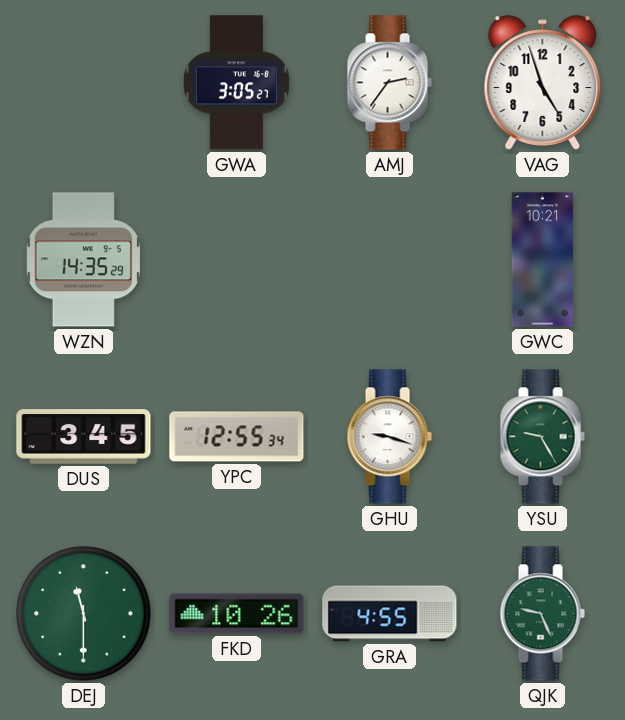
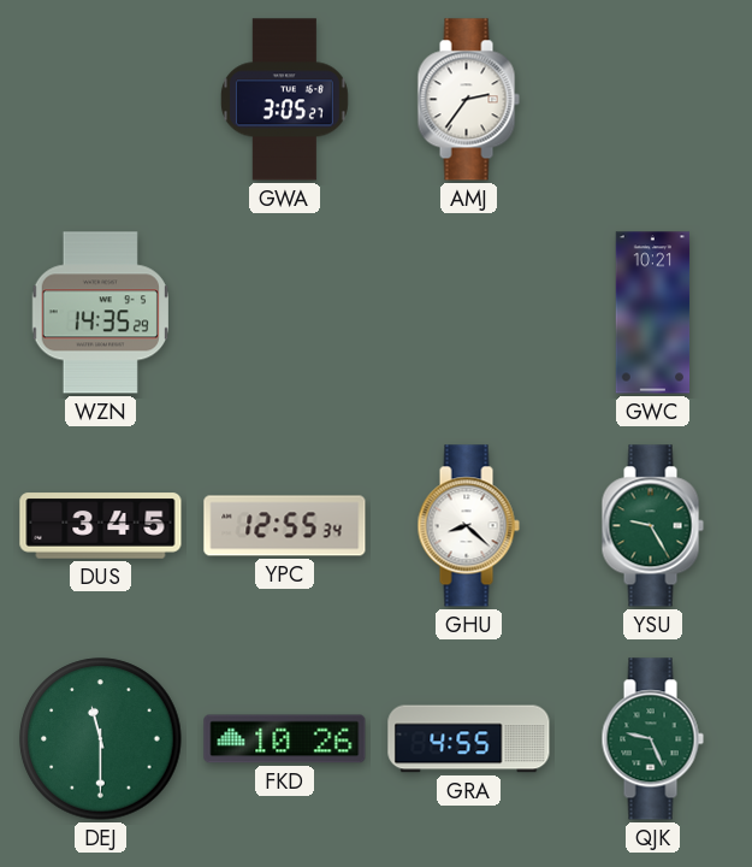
VAG: 4:57 -> none (543, 83)
GHU: 9:18 -> 8:22 (468, 526)
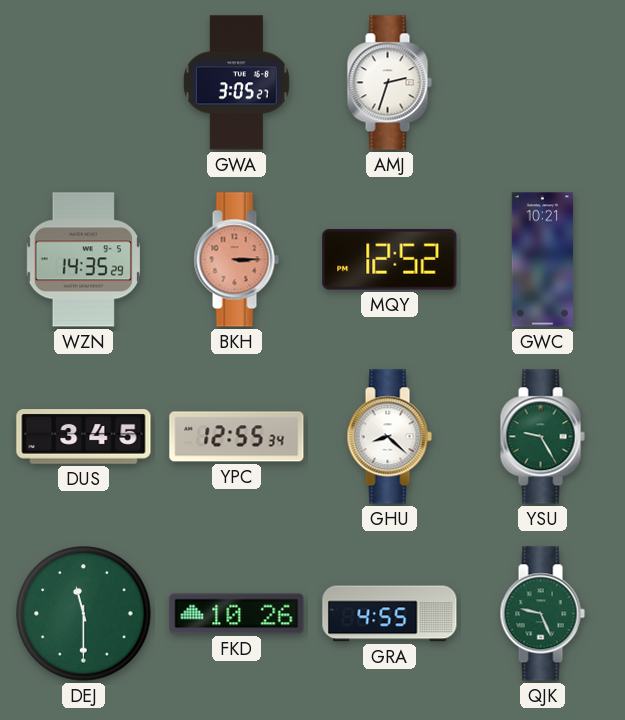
AMJ: 2:36 -> 2:33 (389, 83)
BKH: none -> 3:15 (236, 260)
MQY: none -> 12:52 (390, 260)
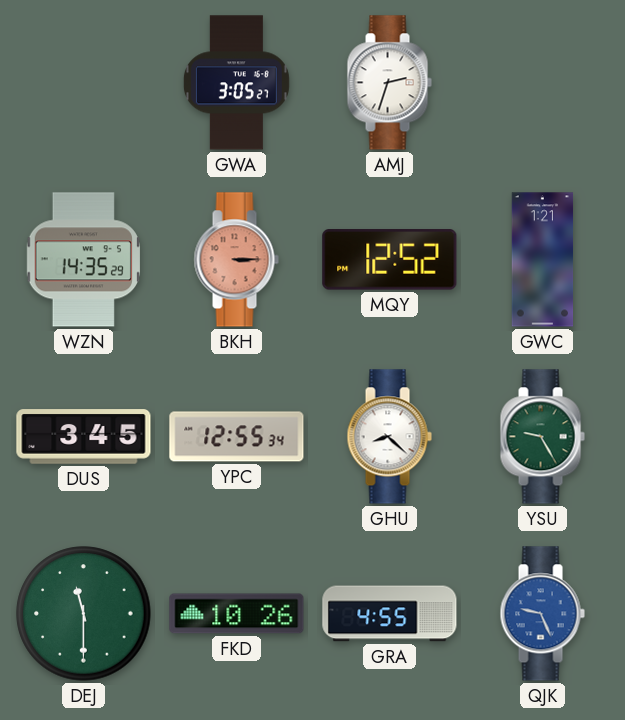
GWC: 10:21 -> 1:21 (543, 260)
QJK dial: green -> blue (542, 614)
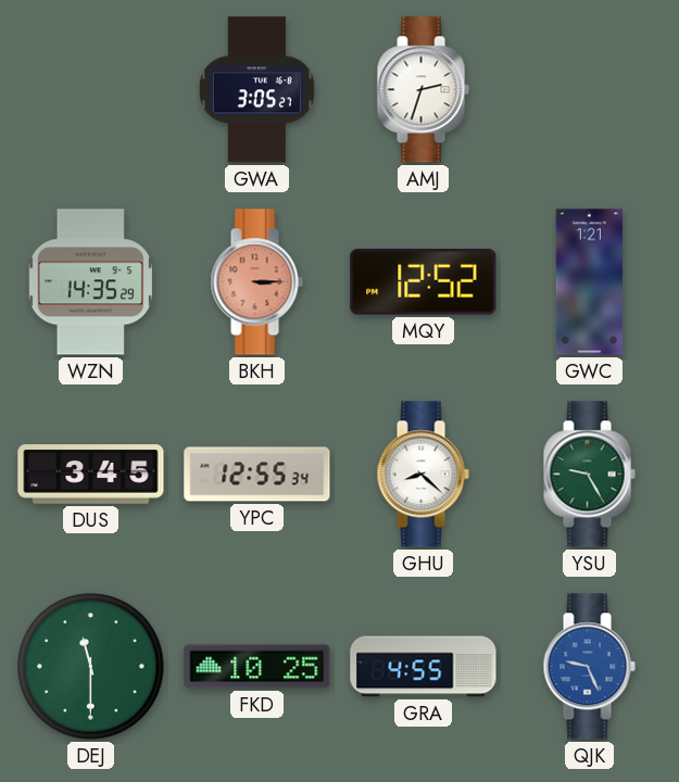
FKD: 10:26 -> 10:25 (257, 667)
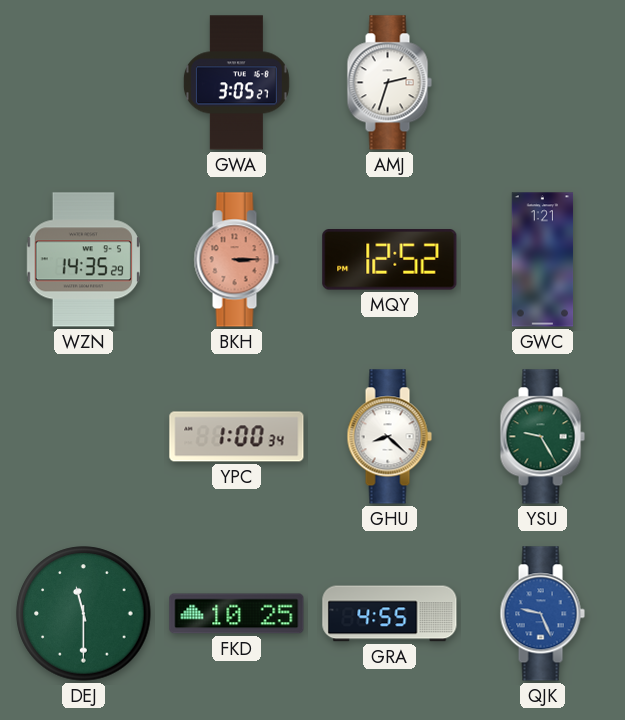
DUS: 3:45 -> none (91, 475)
YPC: 12:55 -> 1:00 (237, 437)
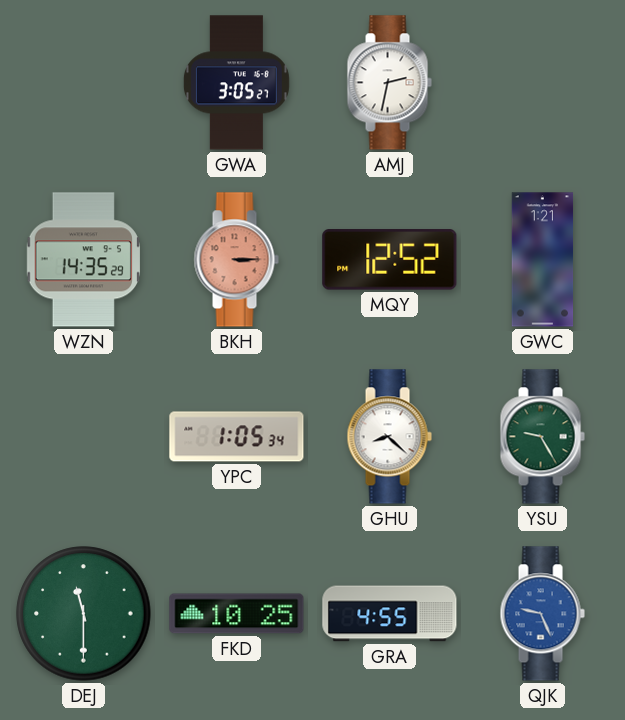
AMJ: 2:33 -> 2:32 (389, 83)
YPC: 1:00 -> 1:05 (237, 437)
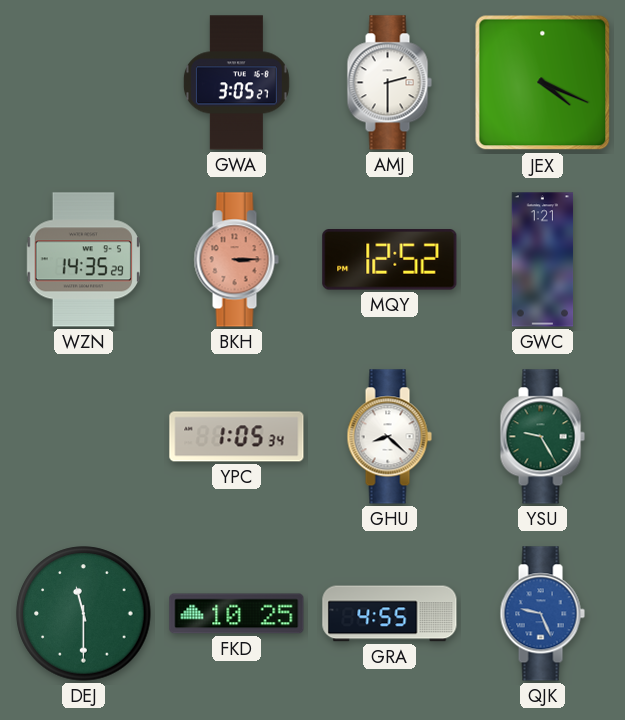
AMJ: 2:32 -> 2:30 (389, 83)
JEX: none -> 4:19 (543, 83)
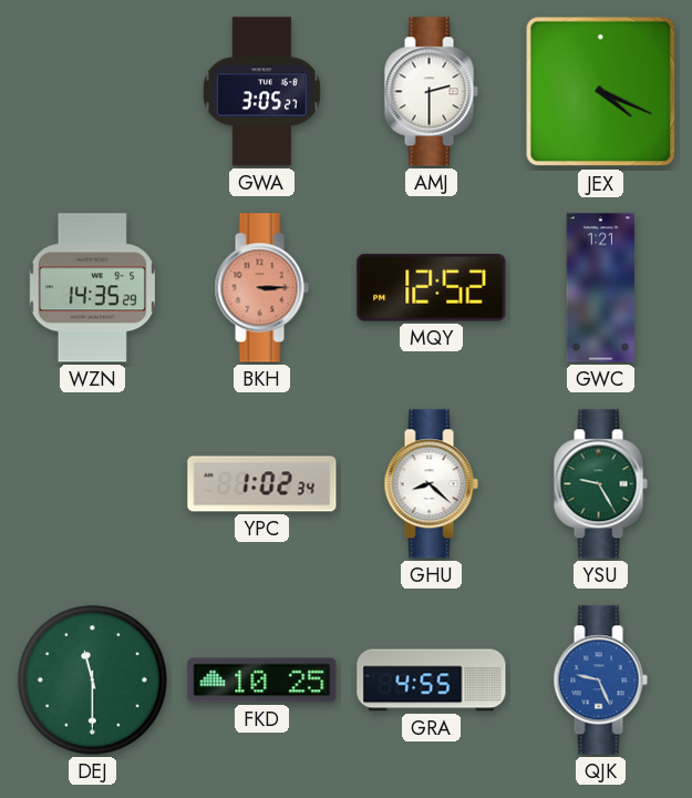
YPC: 1:05 -> 1:02 (262, 484)
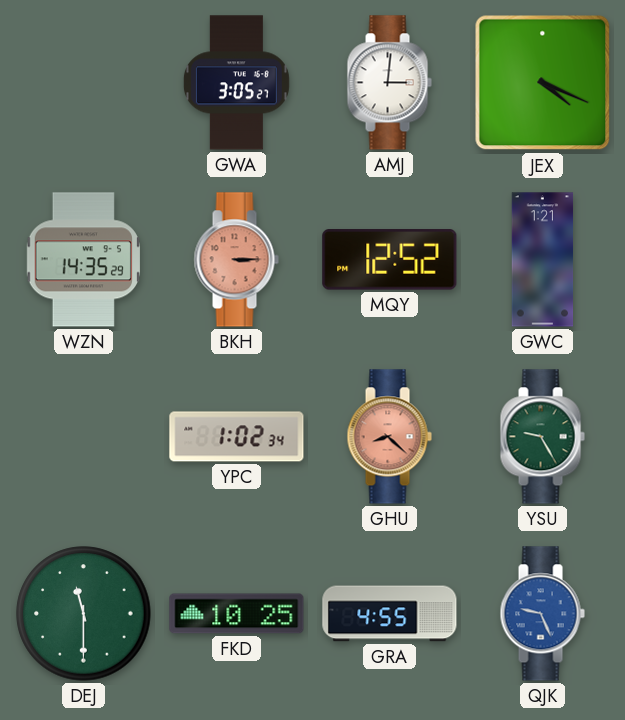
AMJ: 2:30 -> 3:01 (389, 83)
GHU dial: white -> salmon (389, 437)
